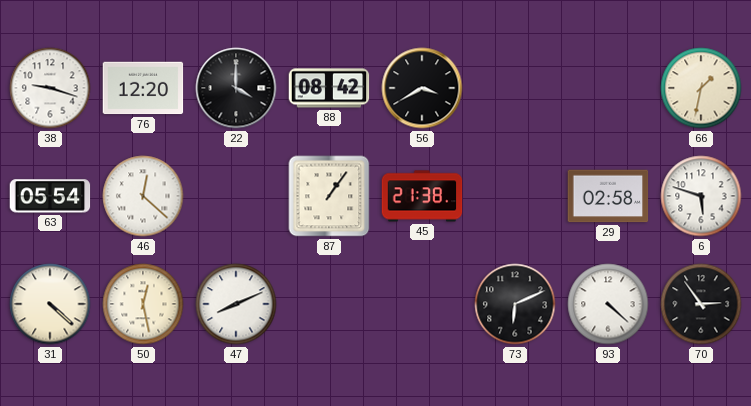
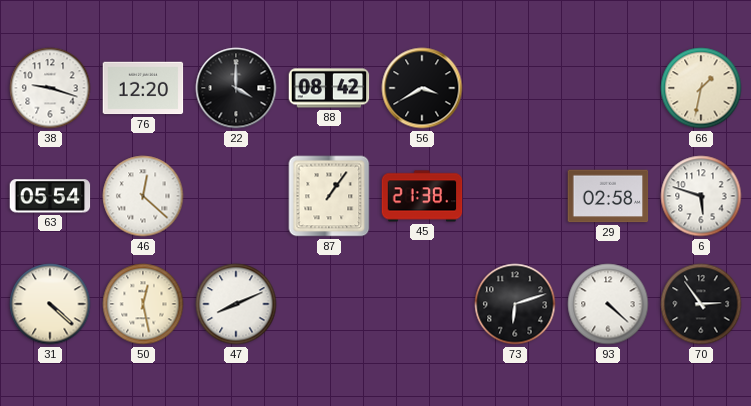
73: 6:11 -> 6:12 (515, 304)
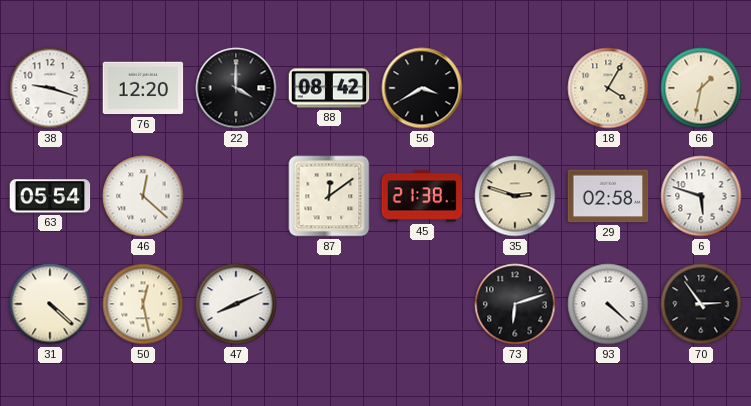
18: none -> 4:05 (608, 88)
87: 1:06 -> 12:09 (329, 196)
35: none -> 2:48 (515, 196)
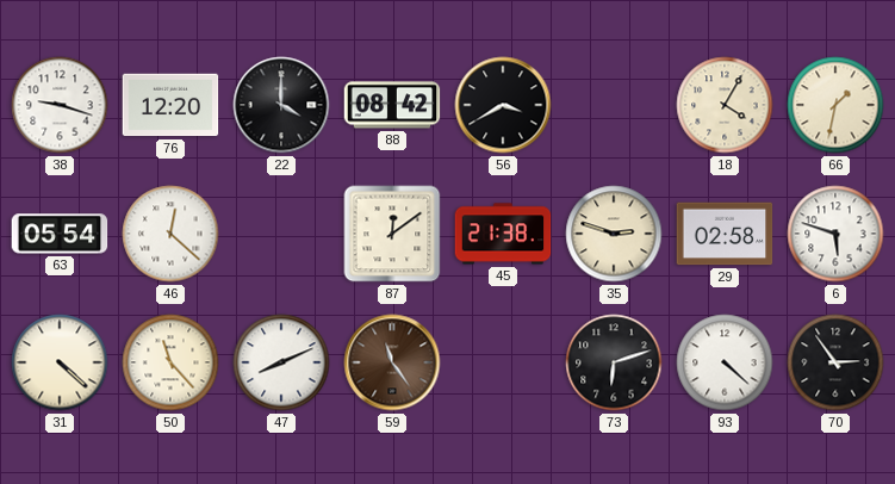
50: 12:28 -> 11:23 (170, 362)
59: none -> 11:24 (392, 362)
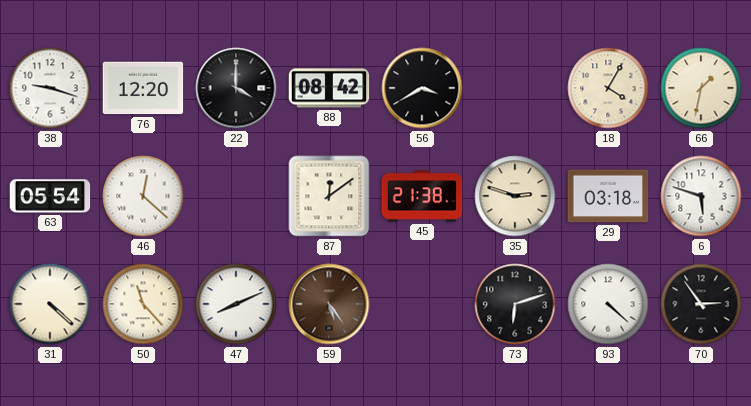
29: 02:58 -> 03:18 (608, 196)
59: 11:24 -> 5:24 (329, 304)
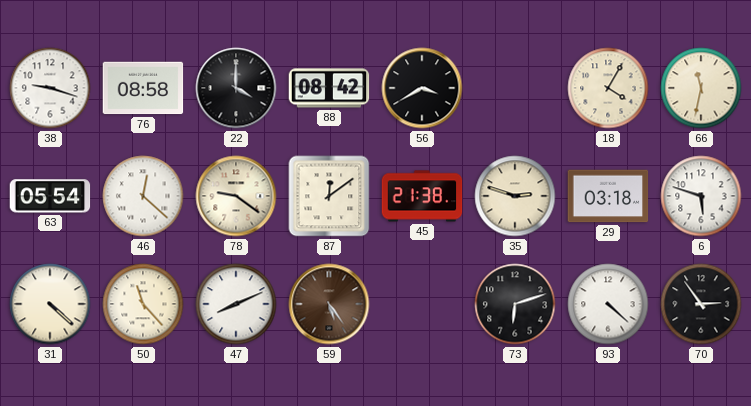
76: 12:20 -> 08:58 (143, 88)
66: 1:32 -> 11:32 (701, 88)
78: none -> 9:21 (236, 196)
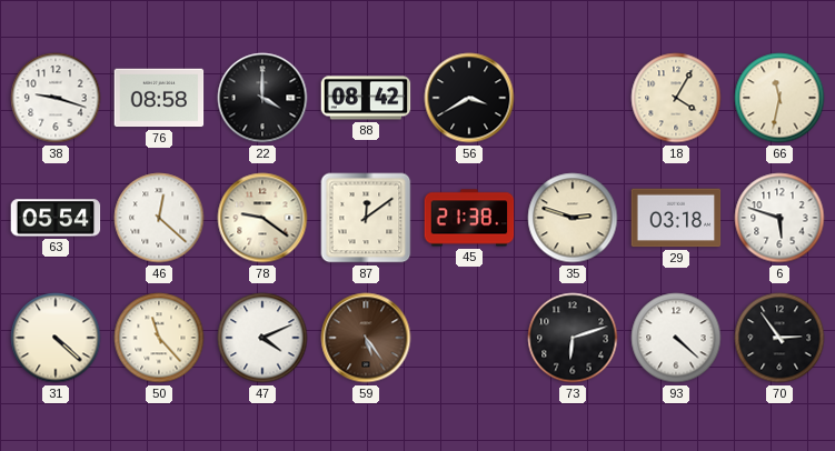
47: 8:11 -> 4:11 (262, 338)
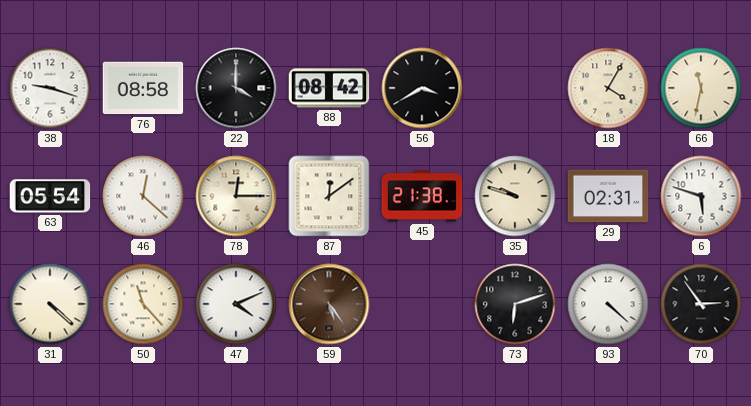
78: 9:21 -> 12:15 (236, 196)
35: 2:48 -> 9:48 (515, 196)
29: 03:18 -> 02:31 (608, 196)
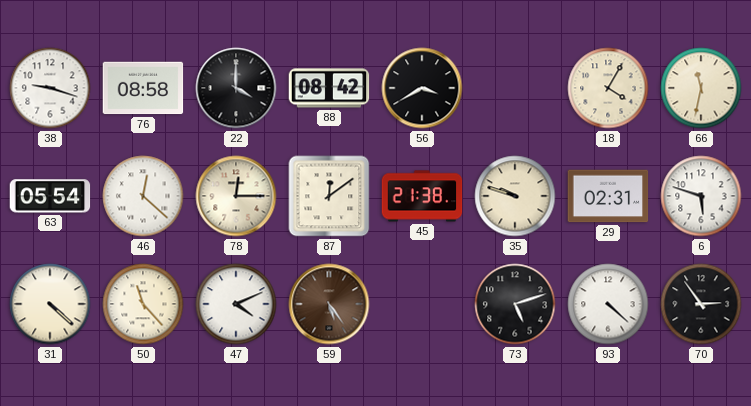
73: 6:12 -> 5:12 (515, 304)
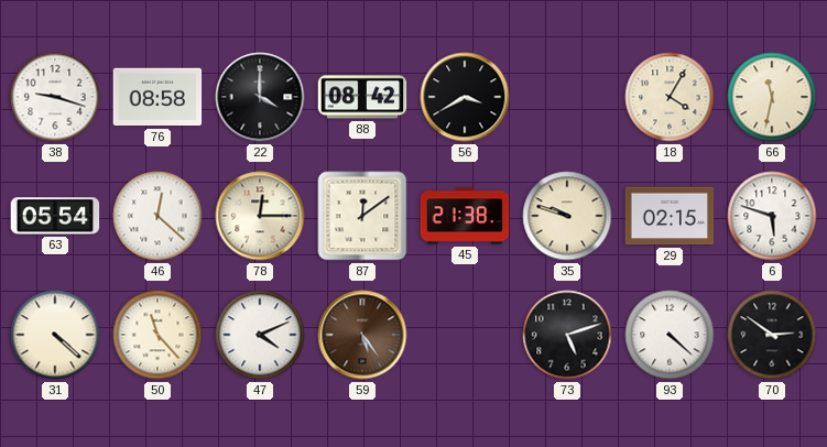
29: 02:31 -> 02:15 (670, 216)
70: 2:54 -> 2:51 (772, 335)
